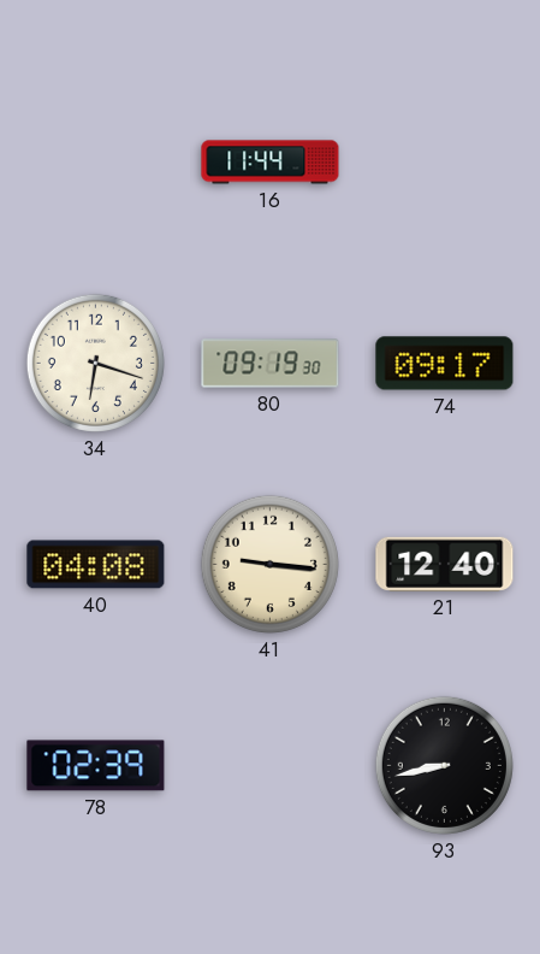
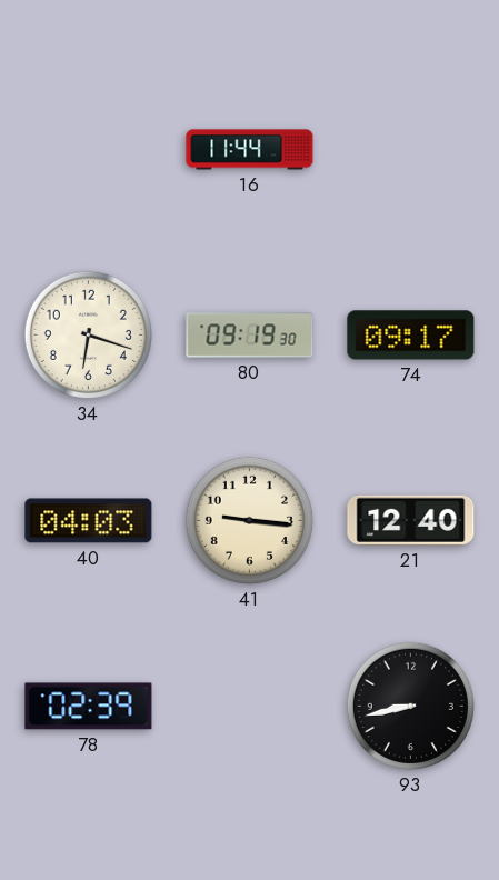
40: 04:08 -> 04:03 (89, 521)
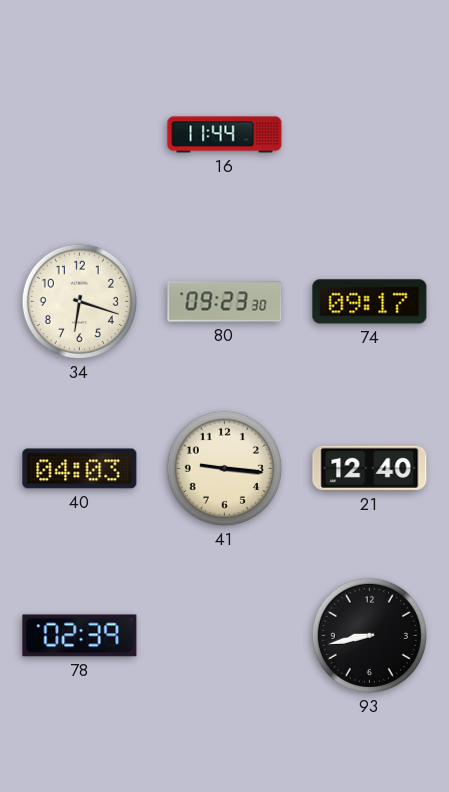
80: 09:19 -> 09:23 (225, 302)
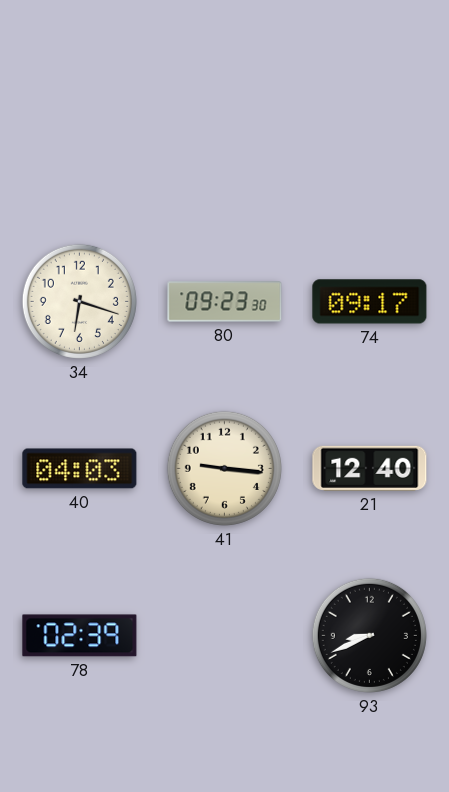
16: 11:44 -> none (225, 135)
93: 8:43 -> 8:41 (369, 635)
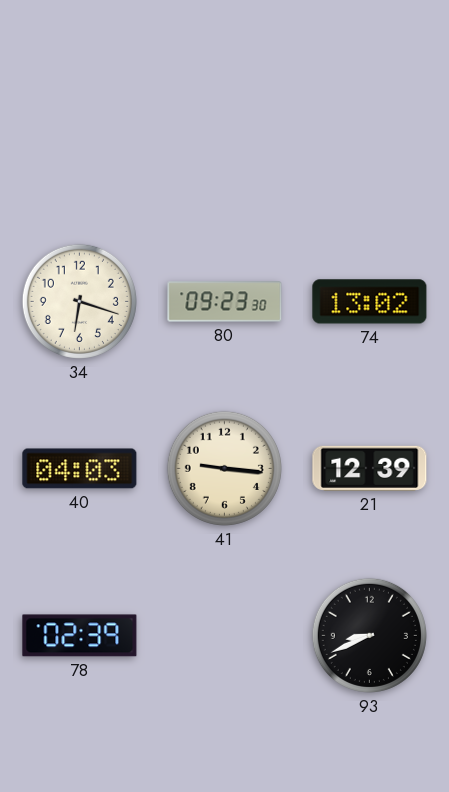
74: 09:17 -> 13:02 (370, 302)
21: 12:40 -> 12:39 (370, 468)
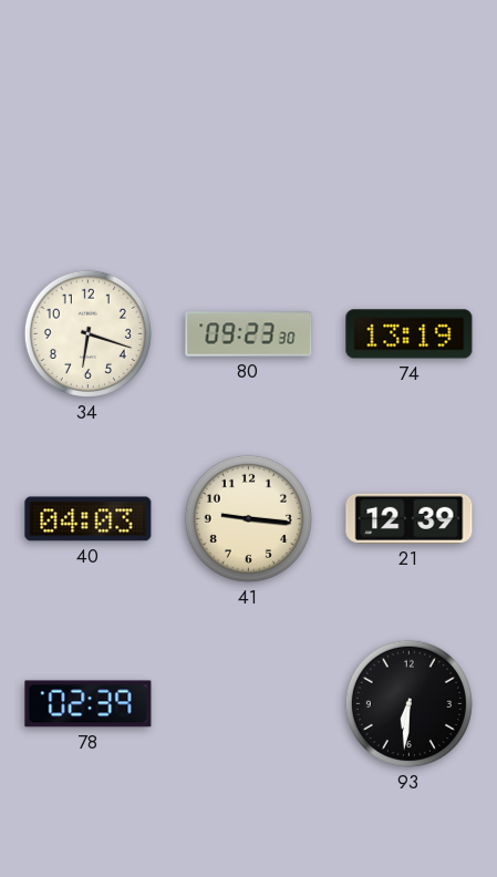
74: 13:02 -> 13:19 (410, 334)
93: 8:41 -> 6:31 (408, 703)
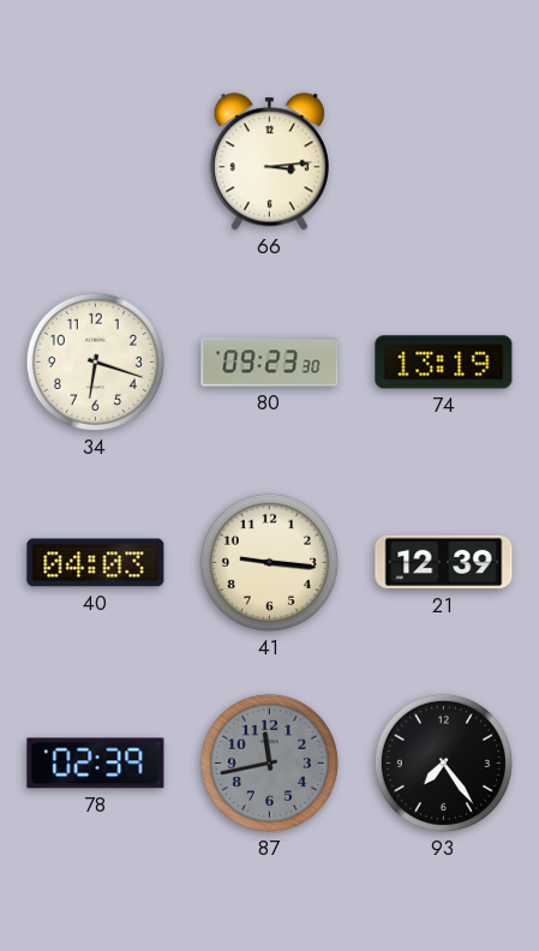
66: none -> 3:14 (269, 162)
87: none -> 11:43 (269, 762)
93: 6:31 -> 7:24 (443, 762)
